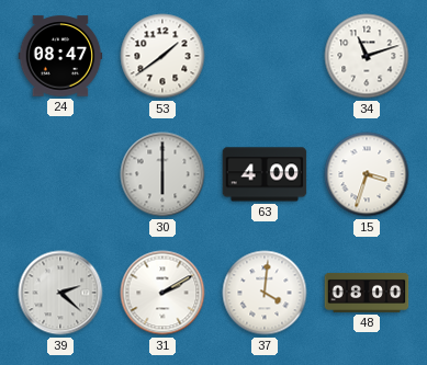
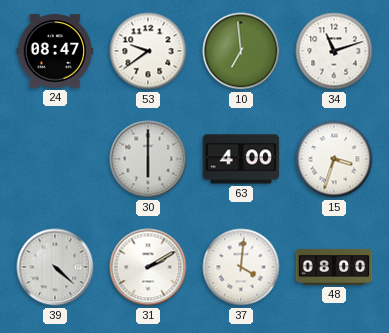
53: 1:39 -> 9:39 (148, 51)
10: none -> 6:59 (241, 51)
39: 2:22 -> 4:22 (55, 267)
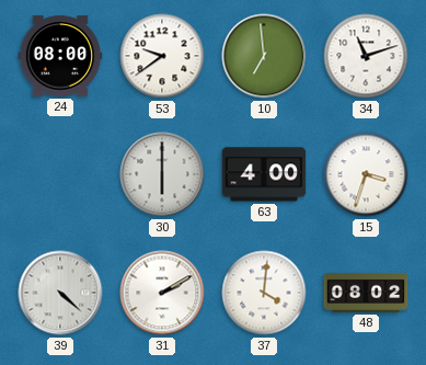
24: 08:47 -> 08:00 (60, 56)
48: 08:00 -> 08:02 (366, 293)
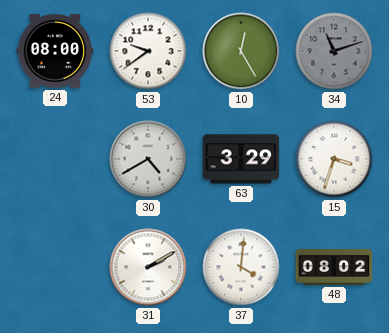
10: 6:59 -> 12:25 (241, 51)
34 dial: white -> grey (334, 51)
30: 6:00 -> 4:40 (148, 159)
63: 4:00 -> 3:29 (241, 159)
39: 4:22 -> none (60, 293)
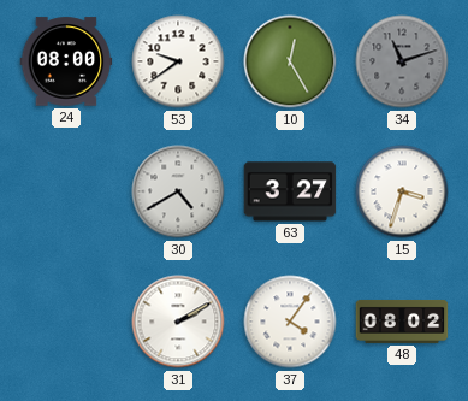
63: 3:29 -> 3:27 (290, 191)
37: 4:01 -> 4:06 (290, 322)
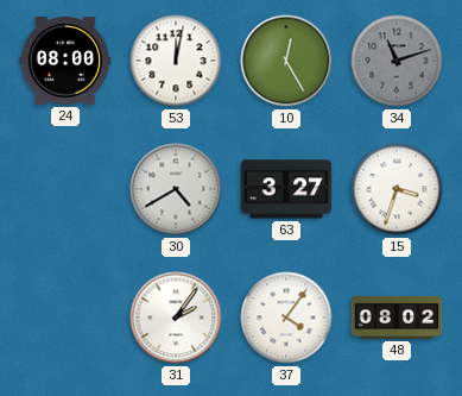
53: 9:39 -> 12:02 (176, 61)
31: 2:10 -> 2:06 (176, 318)
